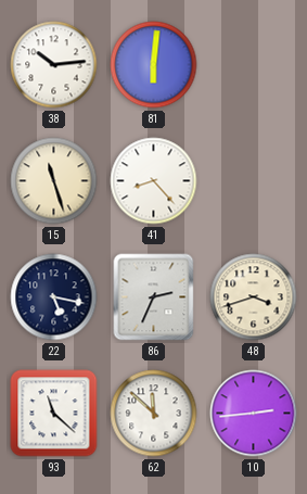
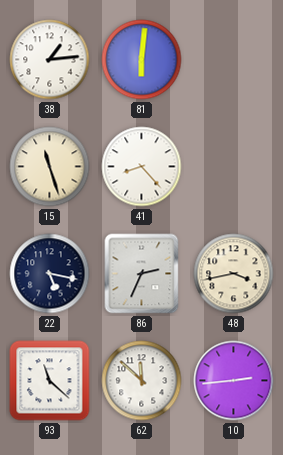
38: 10:14 -> 1:14 (50, 60)
48: 3:42 -> 3:43 (234, 274)
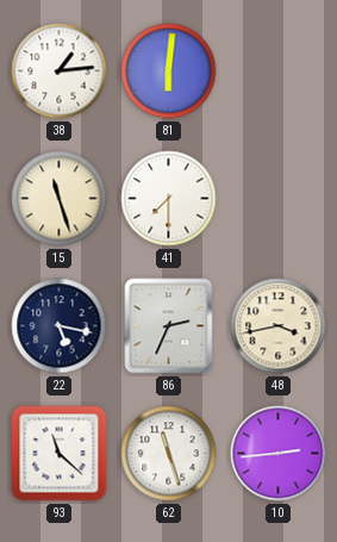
41: 8:23 -> 7:30 (169, 199)
62: 11:52 -> 11:27 (169, 454)
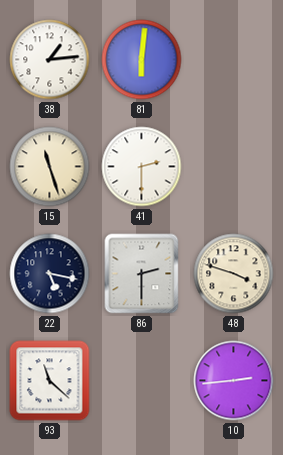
41: 7:30 -> 2:30 (142, 167)
86: 2:34 -> 2:30 (142, 274)
48: 3:43 -> 3:48 (234, 274)
62: 11:27 -> none (169, 454)
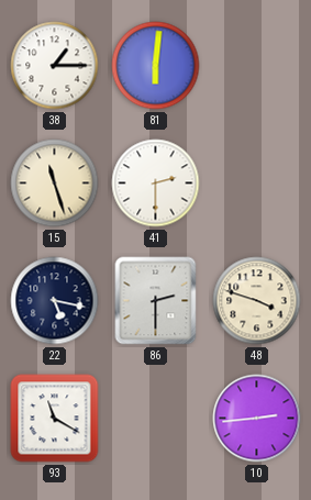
38: 1:14 -> 1:15 (55, 66)
93: 11:22 -> 11:20 (55, 419)
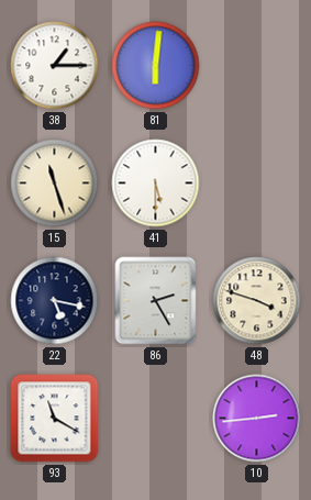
41: 2:30 -> 5:30 (156, 184)
86: 2:30 -> 2:25 (156, 301)
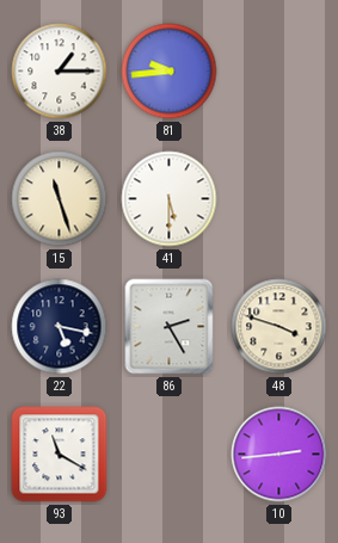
81: 6:01 -> 9:44 (170, 72)
